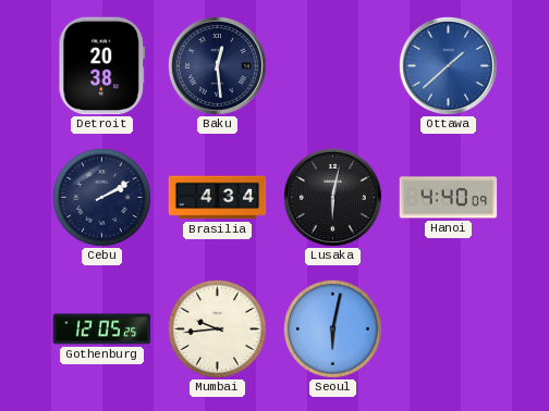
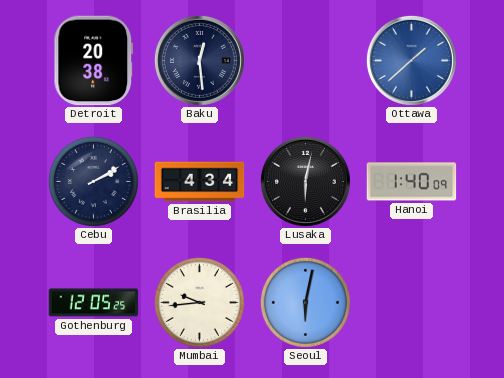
Hanoi: 4:40 -> 1:40 (412, 182)
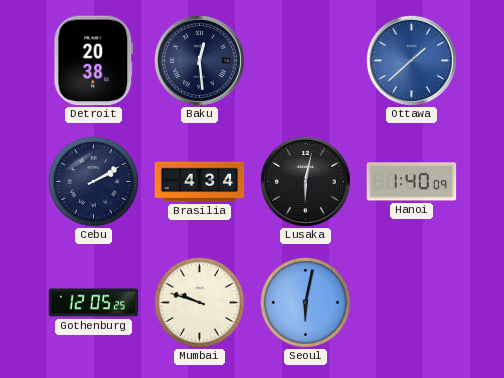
Mumbai: 9:44 -> 9:48 (199, 302)
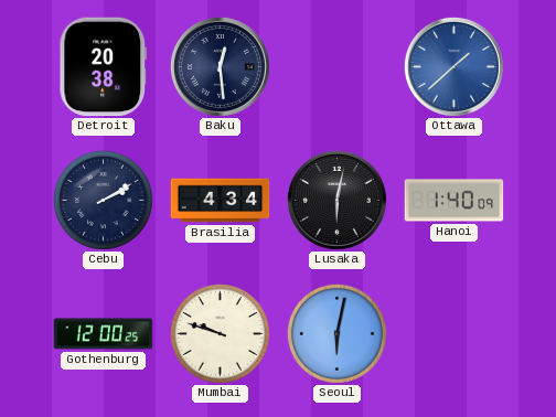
Gothenburg: 12:05 -> 12:00 (104, 334)
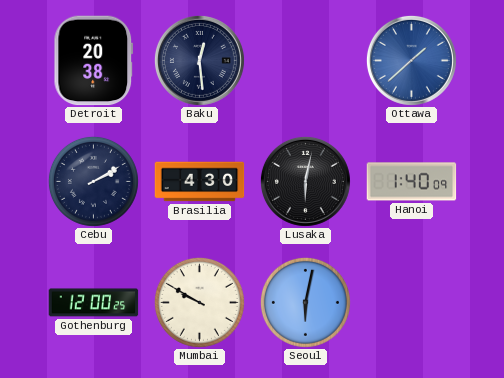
Brasilia: 4:34 -> 4:30 (200, 182)
Mumbai: 9:48 -> 9:50 (199, 302)
